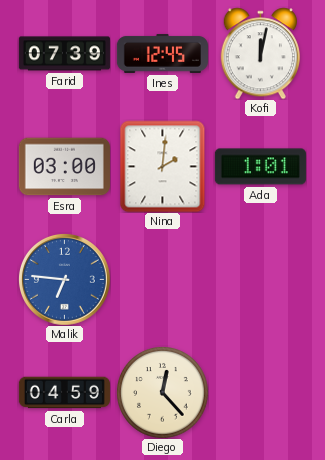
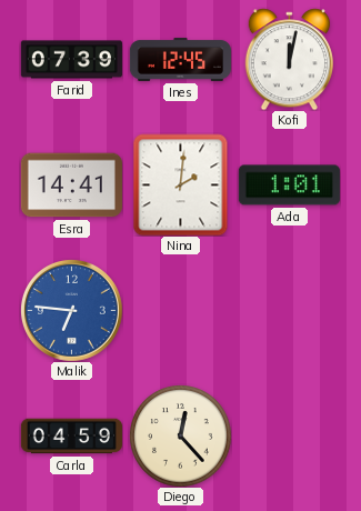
Esra: 03:00 -> 14:41 (71, 186)
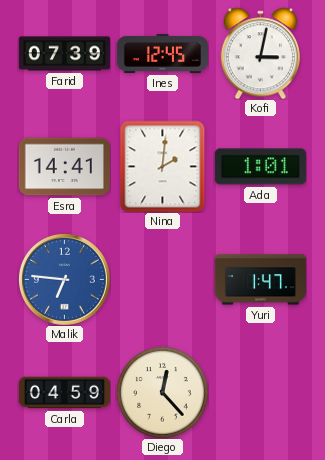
Kofi: 12:02 -> 3:02 (260, 53)
Yuri: none -> 1:47 (260, 280)
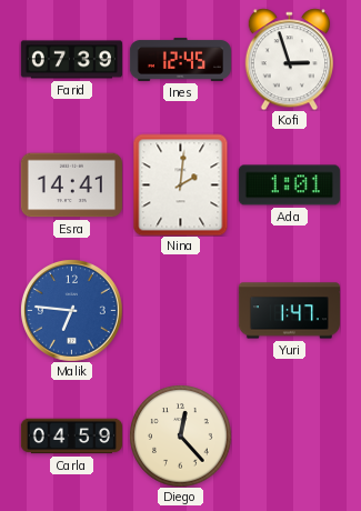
Kofi: 3:02 -> 2:57 (289, 59)
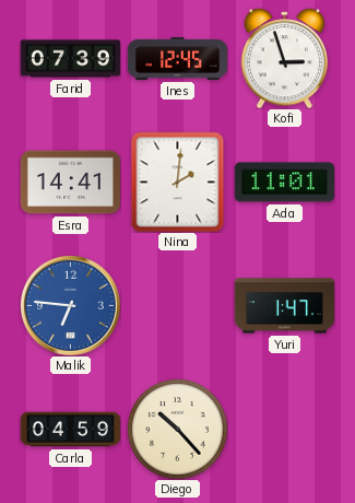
Ada: 1:01 -> 11:01 (284, 183)
Diego: 12:23 -> 10:23 (178, 430)
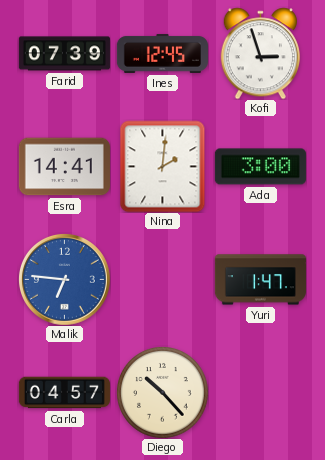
Ada: 11:01 -> 3:00 (260, 167)
Carla: 04:59 -> 04:57 (64, 393)
